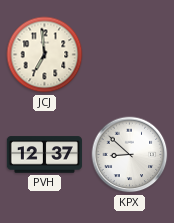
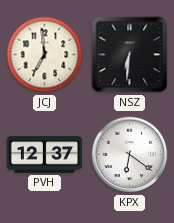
NSZ: none -> 6:31 (130, 55)
KPX: 8:52 -> 6:21 (130, 155)
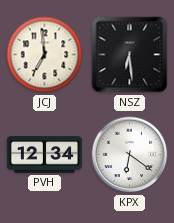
NSZ: 6:31 -> 6:29 (130, 55)
PVH: 12:37 -> 12:34 (44, 155)
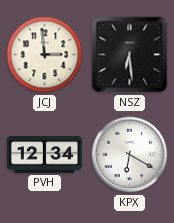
JCJ: 6:59 -> 2:59 (45, 55)
KPX: 6:21 -> 6:20 (130, 155)
